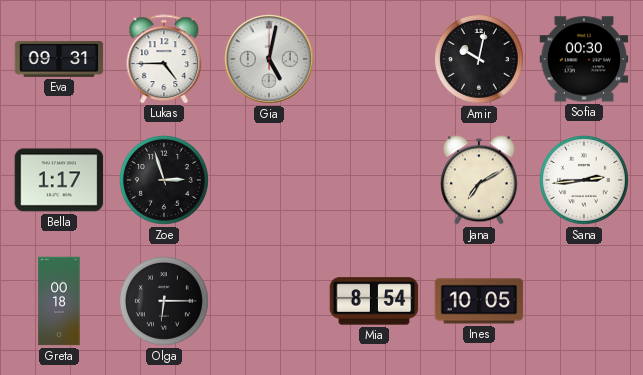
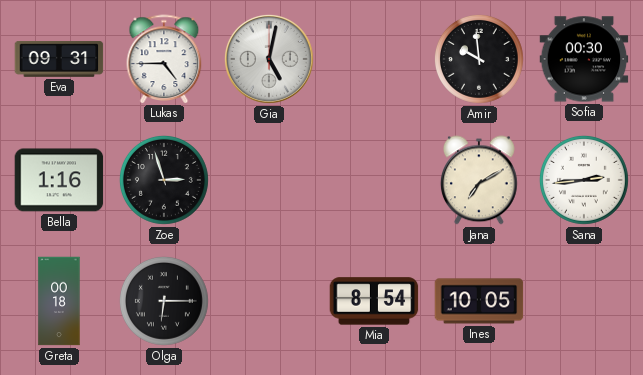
Amir: 10:02 -> 9:59 (479, 59)
Bella: 1:17 -> 1:16 (59, 180)
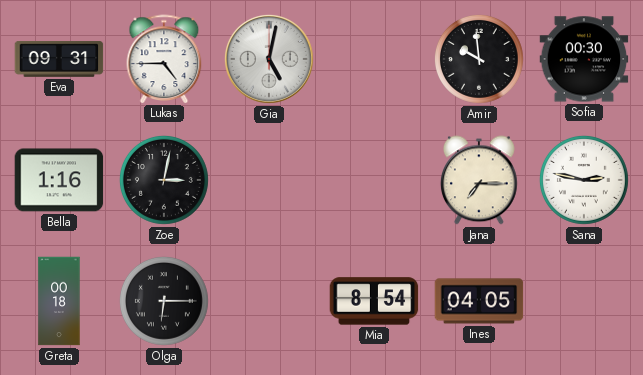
Zoe: 2:57 -> 3:02 (164, 180)
Jana: 7:10 -> 7:15 (479, 180)
Sana: 2:44 -> 2:47 (584, 180)
Ines: 10:05 -> 04:05 (479, 301)
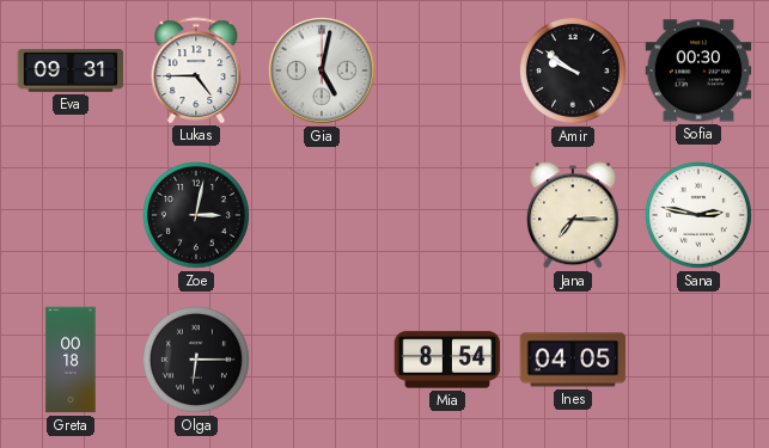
Amir: 9:59 -> 9:51 (573, 70)
Bella: 1:16 -> none (59, 180)
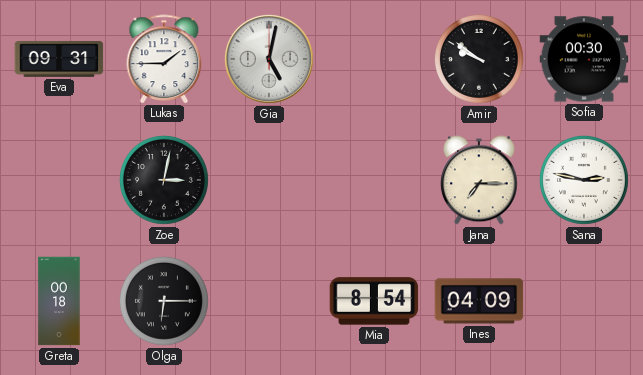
Lukas: 4:45 -> 1:45 (164, 59)
Ines: 04:05 -> 04:09 (479, 301)
